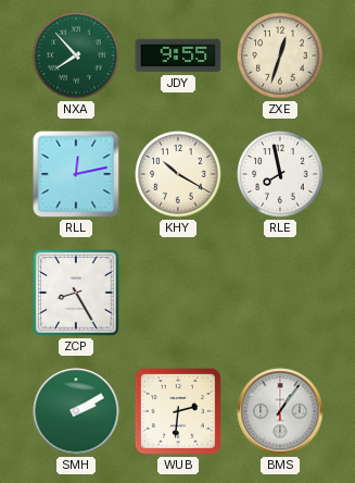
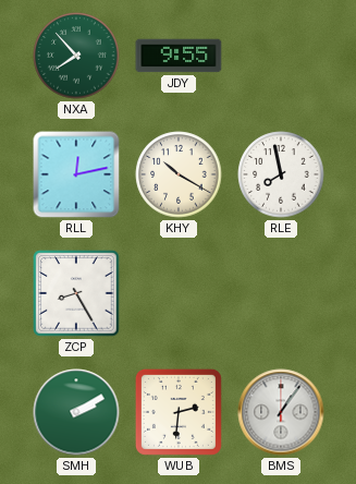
ZXE: 12:33 -> none (280, 55)
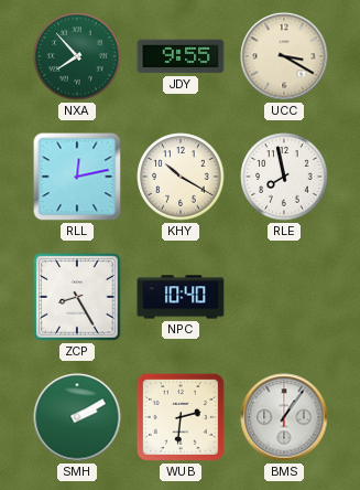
UCC: none -> 3:20 (284, 56)
NPC: none -> 10:40 (181, 297)
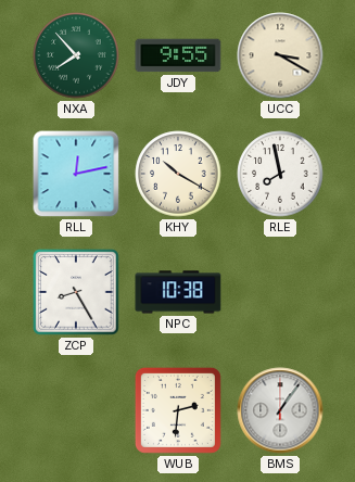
NPC: 10:40 -> 10:38 (178, 292)
SMH: 2:10 -> none (77, 417)
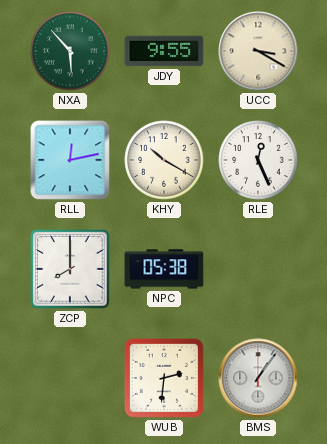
NXA: 7:53 -> 5:53 (70, 51)
RLE: 7:58 -> 12:26 (258, 160)
ZCP: 8:25 -> 8:00 (70, 269)
NPC: 10:38 -> 05:38 (164, 269)
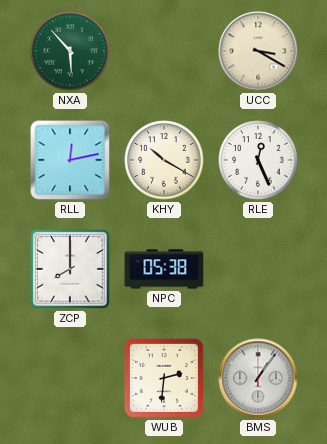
JDY: 9:55 -> none (164, 51)
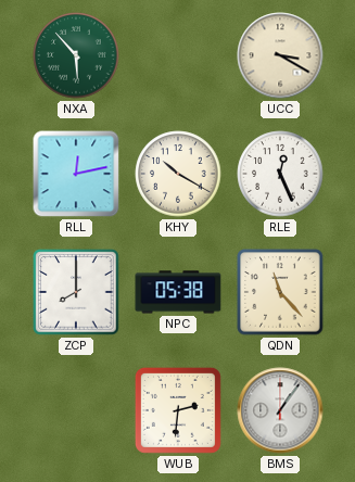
QDN: none -> 11:23 (280, 292)
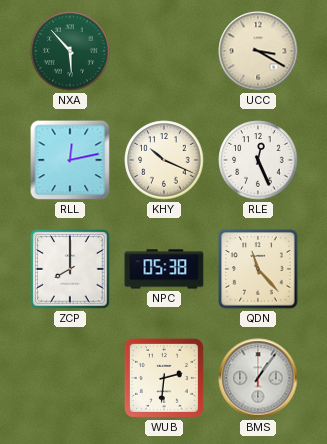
KHY: 10:20 -> 10:19 (164, 160)
